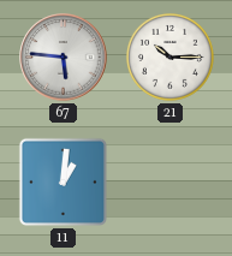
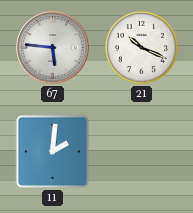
21: 10:15 -> 10:19 (141, 47)
11: 1:01 -> 2:01 (52, 151)
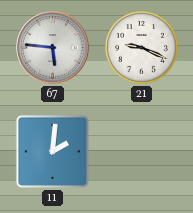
21: 10:19 -> 9:19 (141, 47)
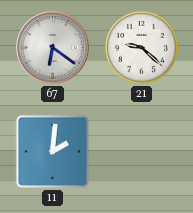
67: 5:46 -> 6:21 (53, 48)
21: 9:19 -> 9:22 (141, 47)
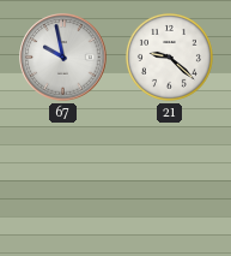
67: 6:21 -> 9:58 (63, 58)
11: 2:01 -> none (52, 151)
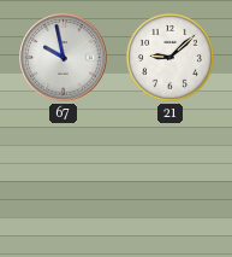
21: 9:22 -> 9:08 (169, 57)
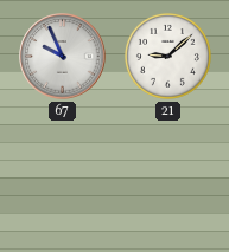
67: 9:58 -> 9:56 (63, 57)
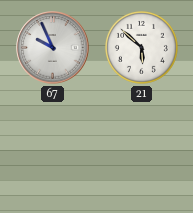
21: 9:08 -> 5:52 (141, 47)
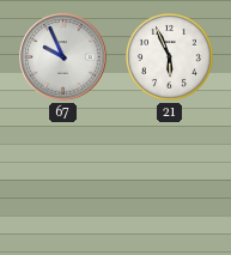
21: 5:52 -> 5:56 (169, 56)
